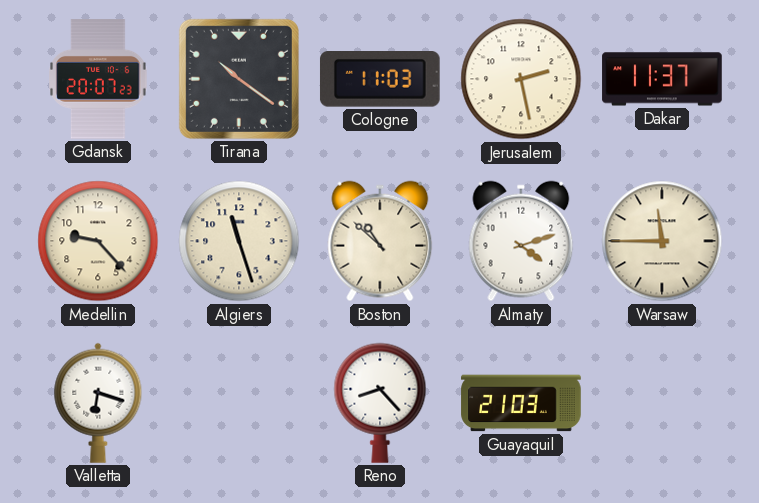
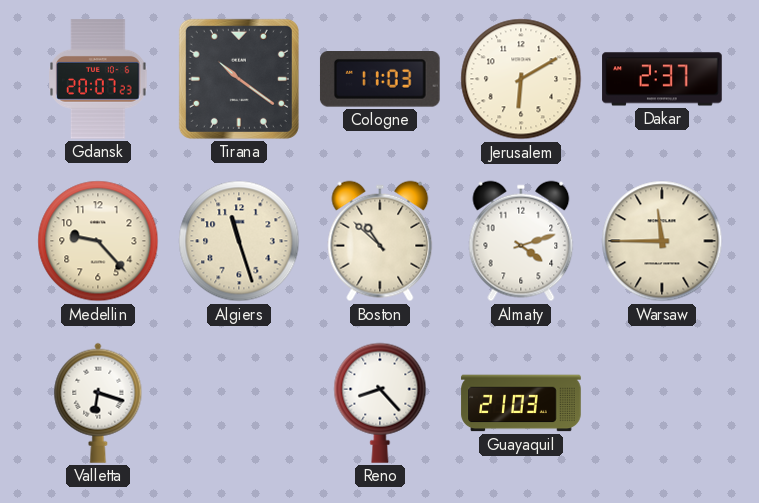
Jerusalem: 2:28 -> 6:10 (521, 79)
Dakar: 11:37 -> 2:37 (662, 79)
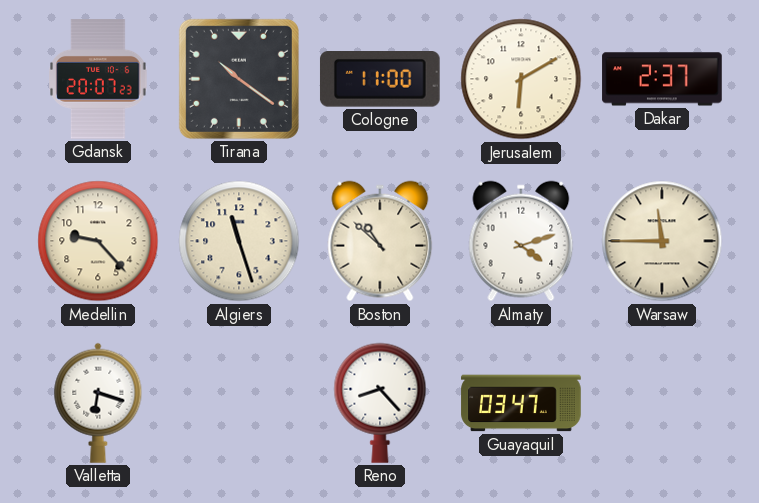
Cologne: 11:03 -> 11:00 (380, 79)
Guayaquil: 21:03 -> 03:47 (521, 403)
